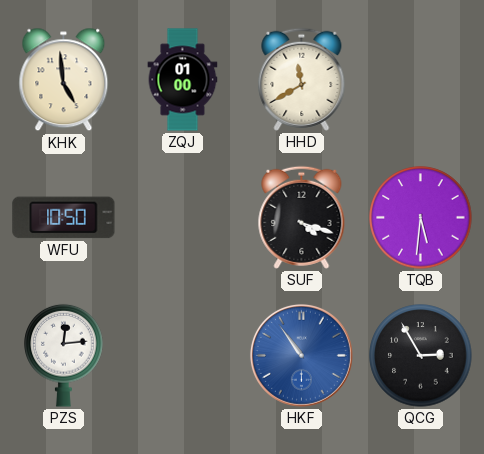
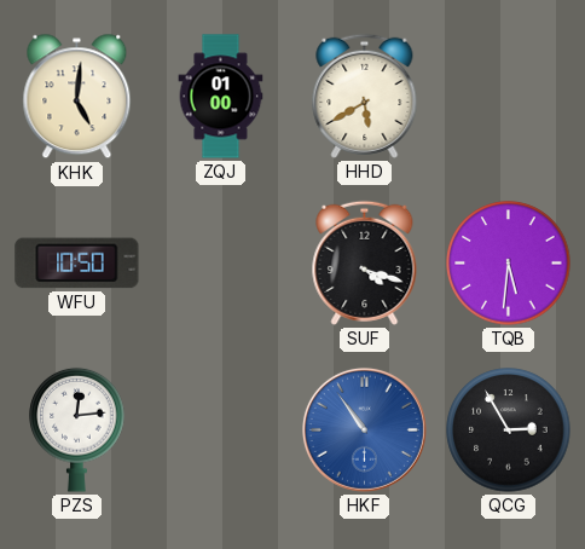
KHK: 4:59 -> 5:01 (77, 97)
HHD: 11:40 -> 5:40 (365, 96)
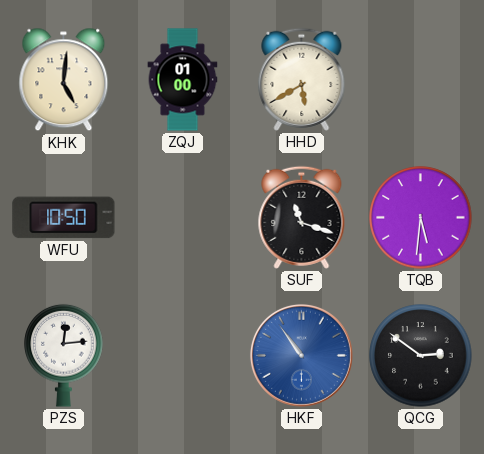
SUF: 4:18 -> 11:18 (302, 217)
QCG: 2:55 -> 2:51 (421, 356)
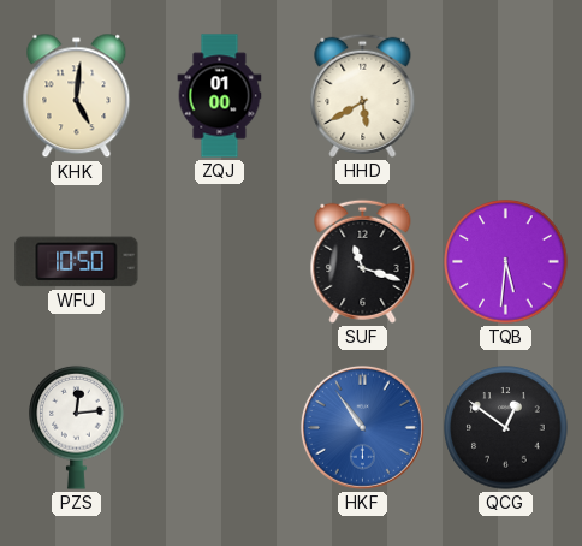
QCG: 2:51 -> 12:51 (506, 428)
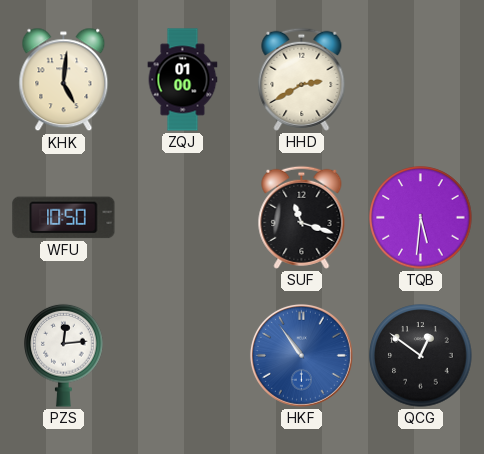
HHD: 5:40 -> 2:40 (302, 79)
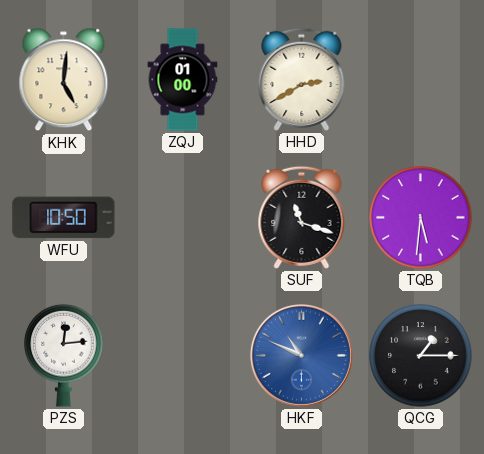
HKF: 10:54 -> 10:49 (301, 355)
QCG: 12:51 -> 1:15 (421, 356)
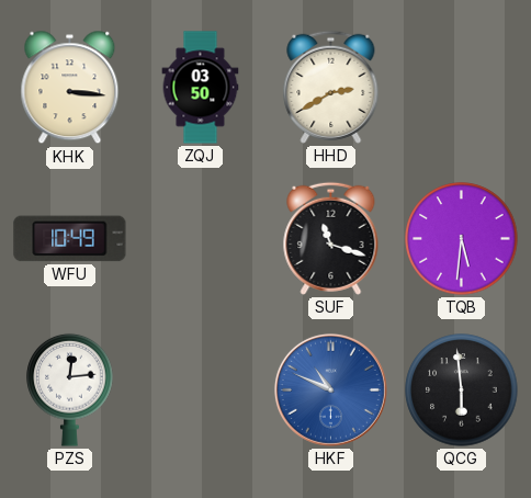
KHK: 5:01 -> 3:16 (70, 88)
ZQJ: 01:00 -> 03:50 (201, 88)
WFU: 10:50 -> 10:49 (70, 239)
QCG: 1:15 -> 5:59 (462, 391)
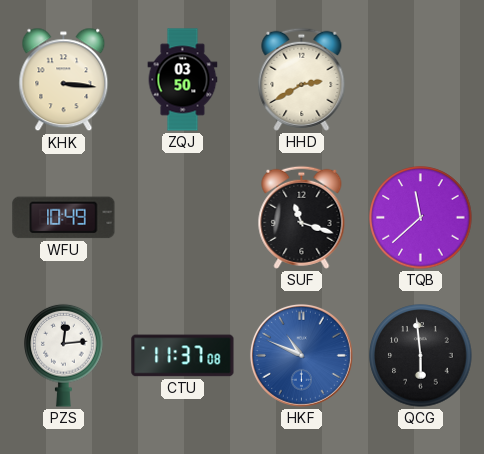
TQB: 5:31 -> 11:38 (421, 218)
CTU: none -> 11:37 (183, 356)
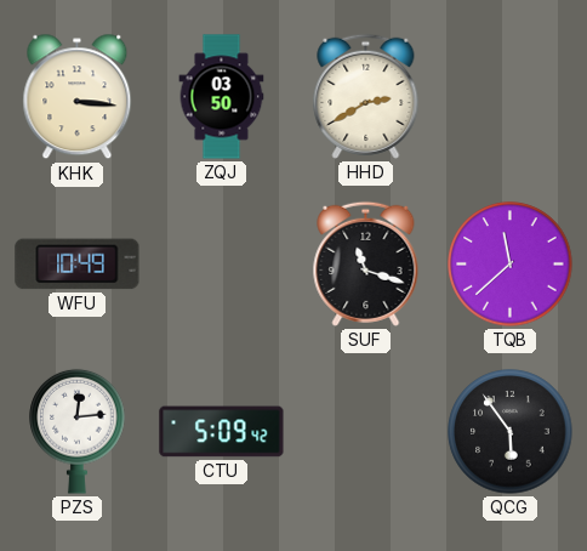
CTU: 11:37 -> 5:09 (222, 432)
HKF: 10:49 -> none (301, 355)
QCG: 5:59 -> 5:54 (511, 432)
